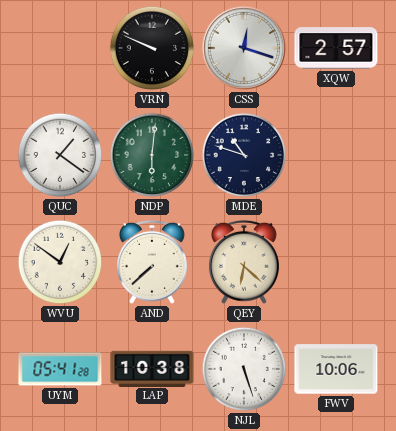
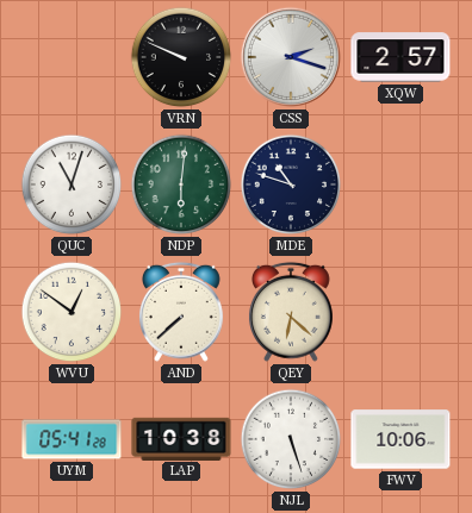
CSS: 12:18 -> 2:18 (291, 57)
QUC: 1:21 -> 11:03 (72, 184)
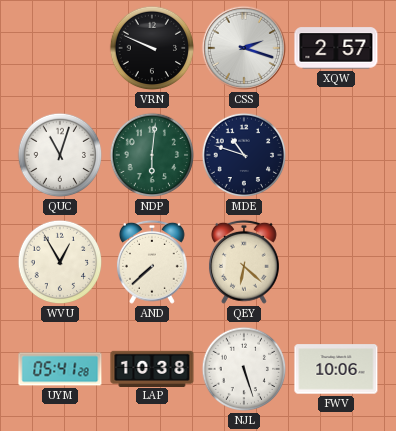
WVU: 12:51 -> 12:55 (60, 262)
